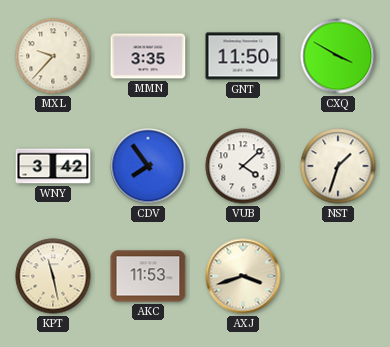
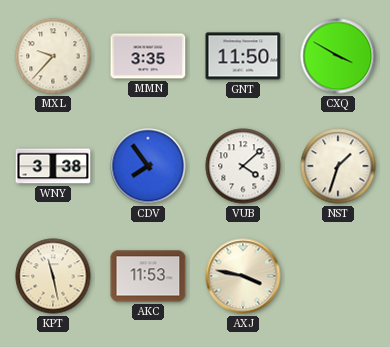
WNY: 3:42 -> 3:38 (53, 166)
AXJ: 3:42 -> 3:47 (243, 276)
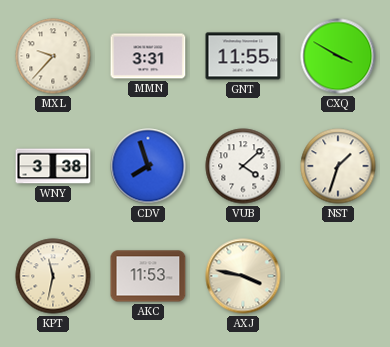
MMN: 3:35 -> 3:31 (148, 56)
GNT: 11:50 -> 11:55 (243, 56)
CDV: 7:54 -> 7:57 (148, 166)
KPT: 11:28 -> 11:32 (53, 276)
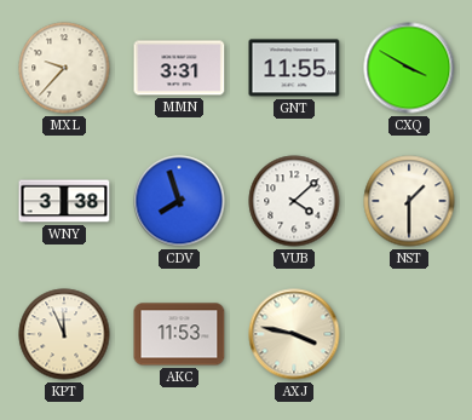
NST: 1:33 -> 1:30 (409, 201)
KPT: 11:32 -> 11:56 (64, 334)
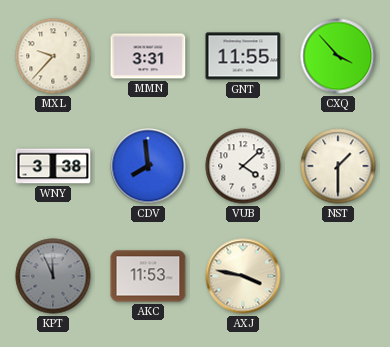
CXQ: 3:50 -> 3:53 (338, 56)
CDV: 7:57 -> 7:59 (148, 166)
KPT dial: cream -> grey (53, 276)
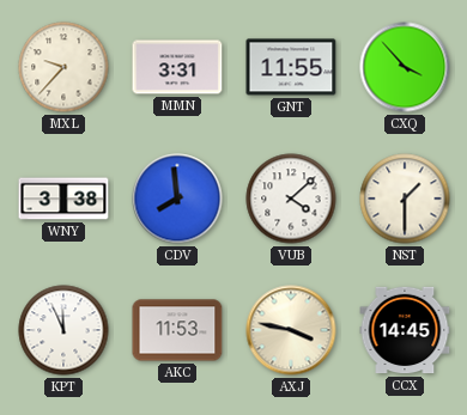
KPT dial: grey -> white (63, 330)
CCX: none -> 14:45 (405, 330)
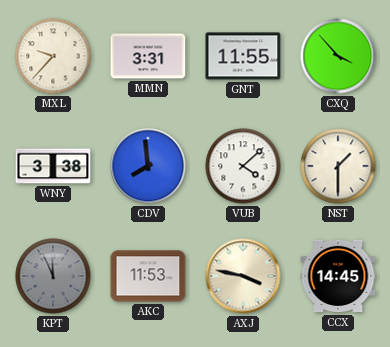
KPT dial: white -> grey (53, 276)
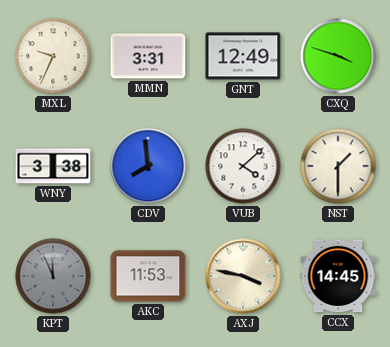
MXL: 9:37 -> 9:34 (53, 56)
GNT: 11:55 -> 12:49 (243, 56)
CXQ: 3:53 -> 3:48 (338, 56)
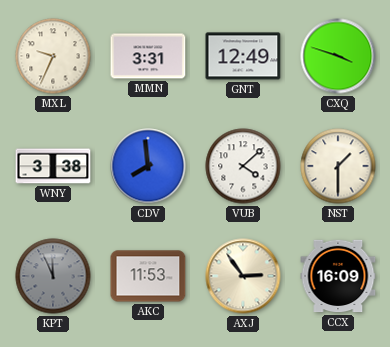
AXJ: 3:47 -> 2:54 (243, 276)
CCX: 14:45 -> 16:09 (338, 276)
